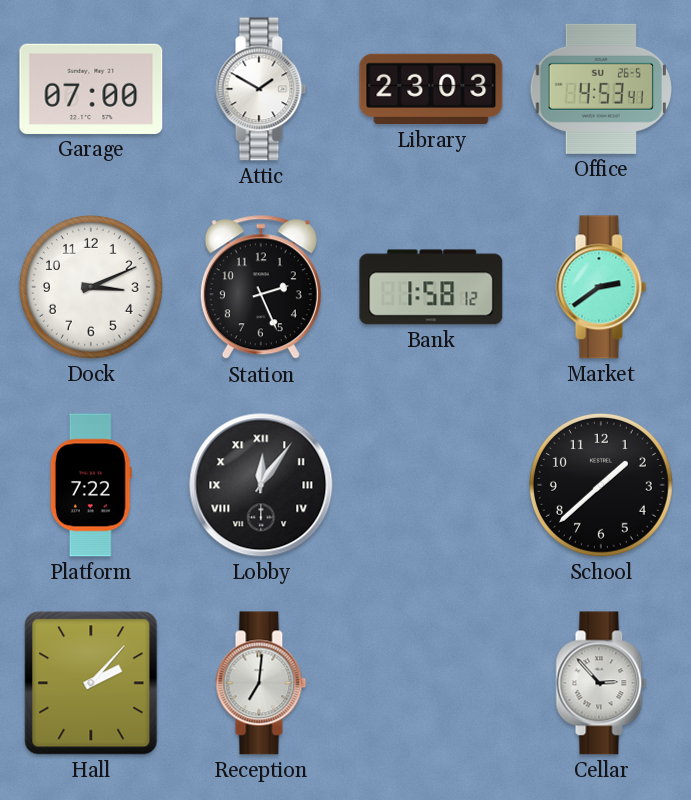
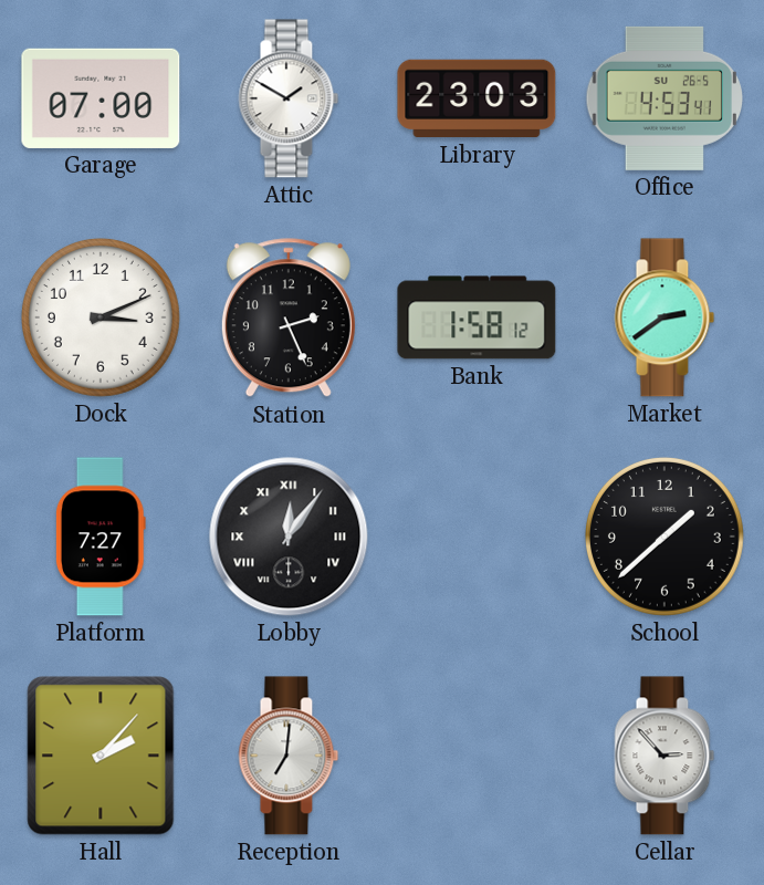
Platform: 7:22 -> 7:27 (101, 537)
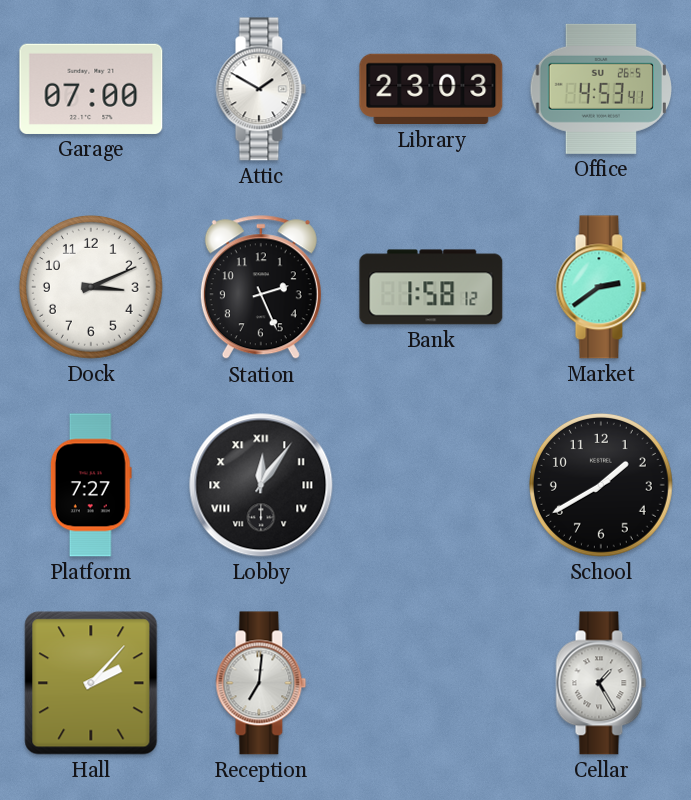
School: 1:38 -> 1:40 (601, 485)
Cellar: 2:53 -> 1:25 (601, 683)
